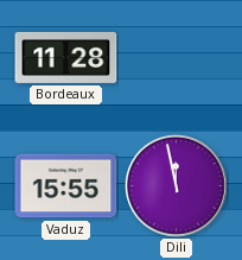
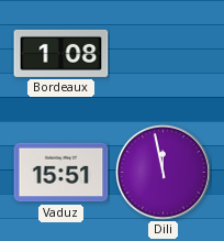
Bordeaux: 11:28 -> 1:08 (61, 53)
Vaduz: 15:55 -> 15:51 (61, 173)
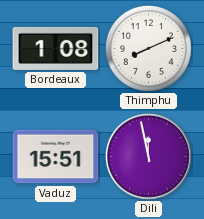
Thimphu: none -> 8:11 (148, 48)
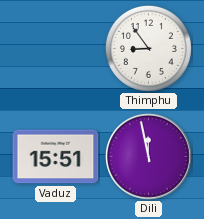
Bordeaux: 1:08 -> none (56, 48)
Thimphu: 8:11 -> 8:54 (148, 48)
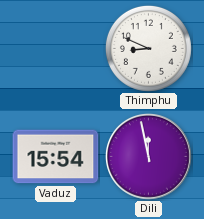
Thimphu: 8:54 -> 8:49 (148, 48)
Vaduz: 15:51 -> 15:54 (56, 157)
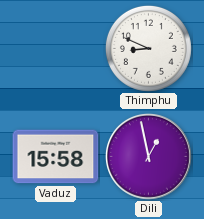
Vaduz: 15:54 -> 15:58 (56, 157)
Dili: 11:58 -> 12:58 (148, 156)
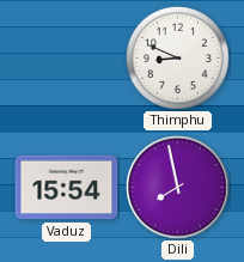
Vaduz: 15:58 -> 15:54 (67, 188)
Dili: 12:58 -> 7:58 (177, 187)
